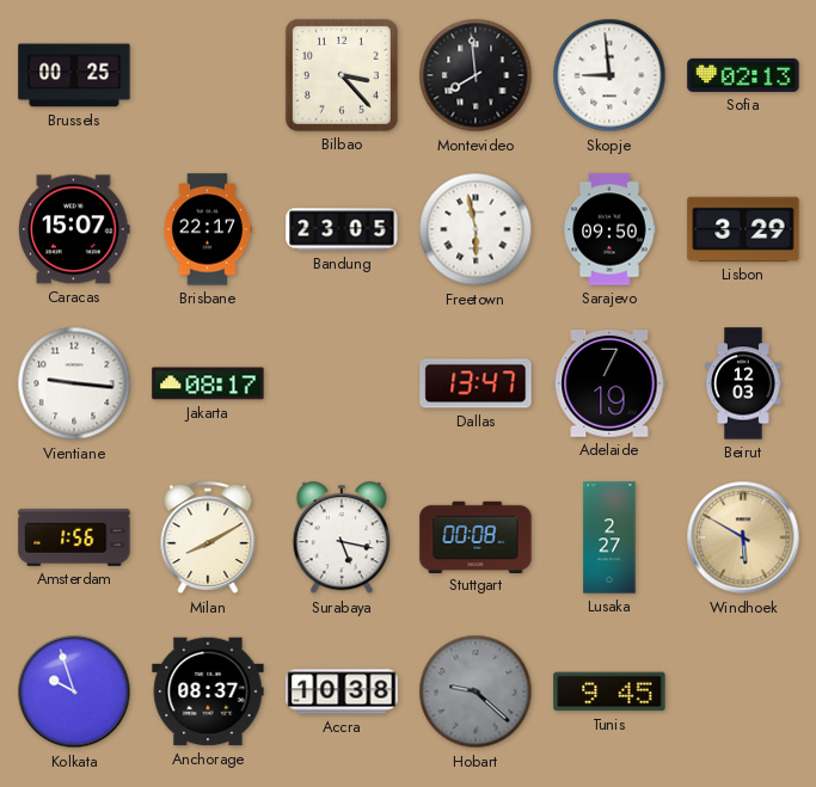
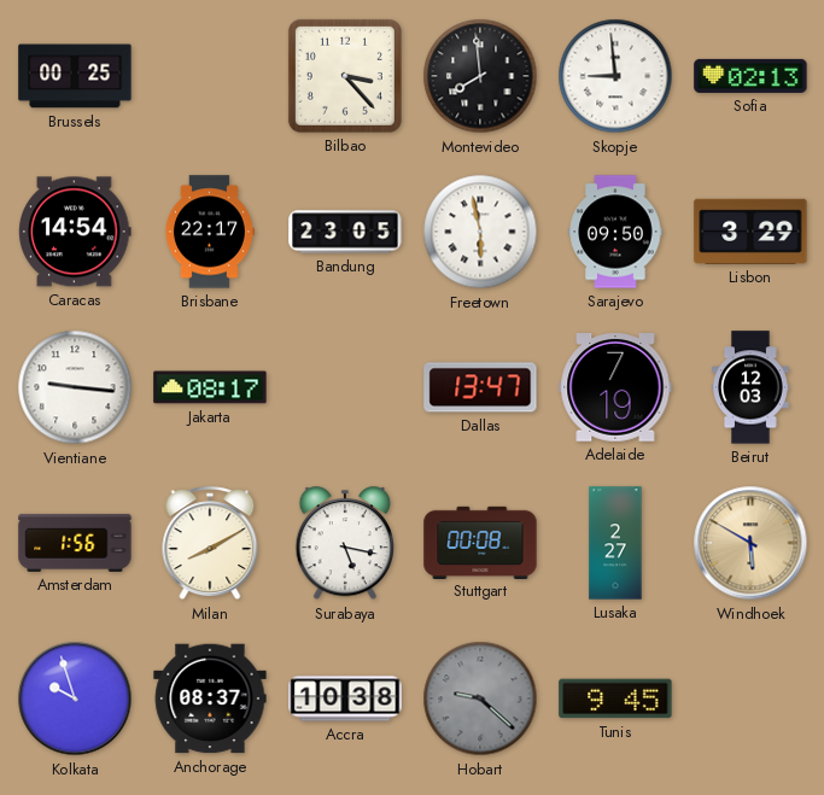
Caracas: 15:07 -> 14:54 (75, 232)
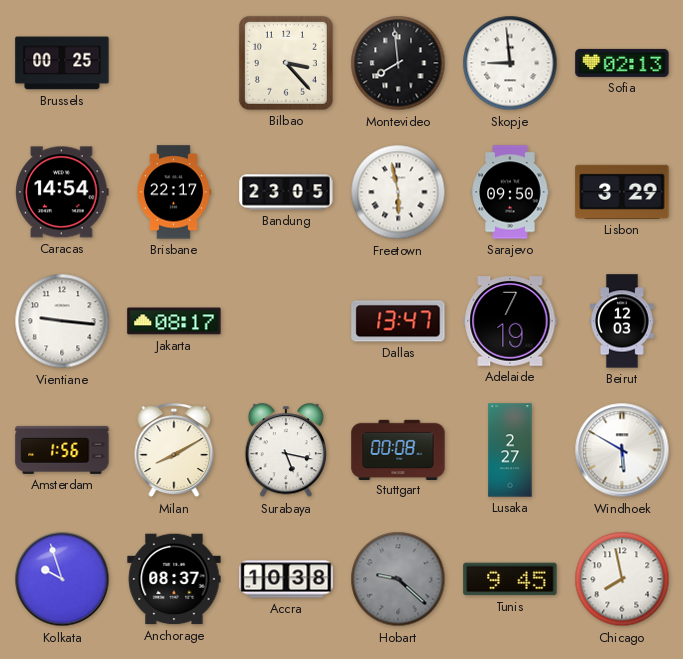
Windhoek dial: champagne -> white (622, 450)
Chicago: none -> 7:58 (622, 579)
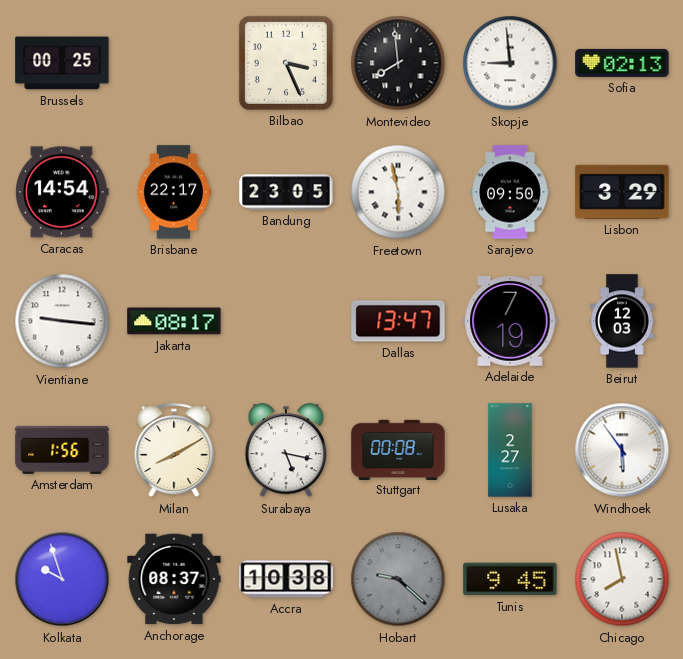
Bilbao: 3:23 -> 3:26 (286, 63)
Windhoek: 5:50 -> 5:54 (622, 450)
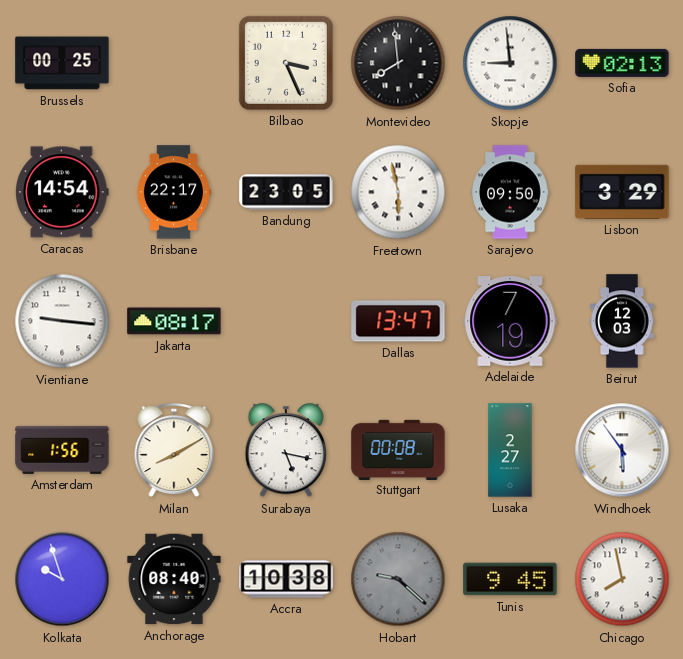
Anchorage: 08:37 -> 08:40 (174, 579)
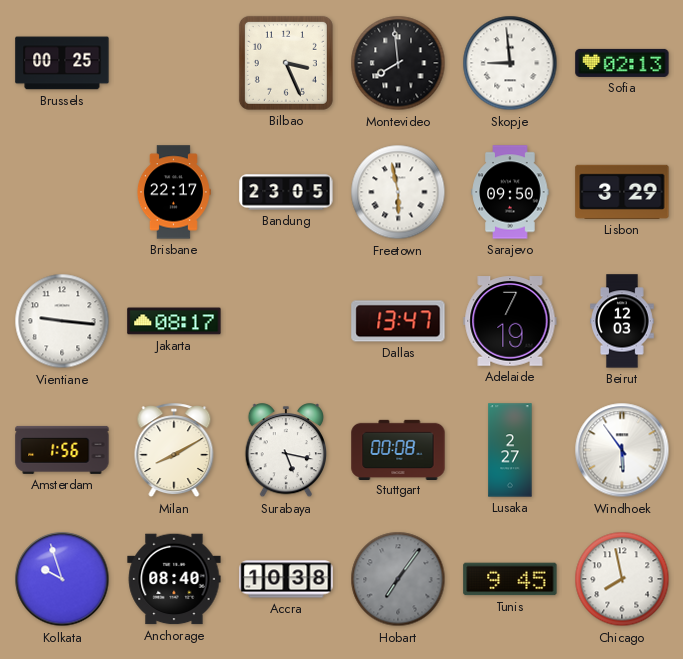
Caracas: 14:54 -> none (62, 192)
Hobart: 9:22 -> 7:06 (398, 579)
